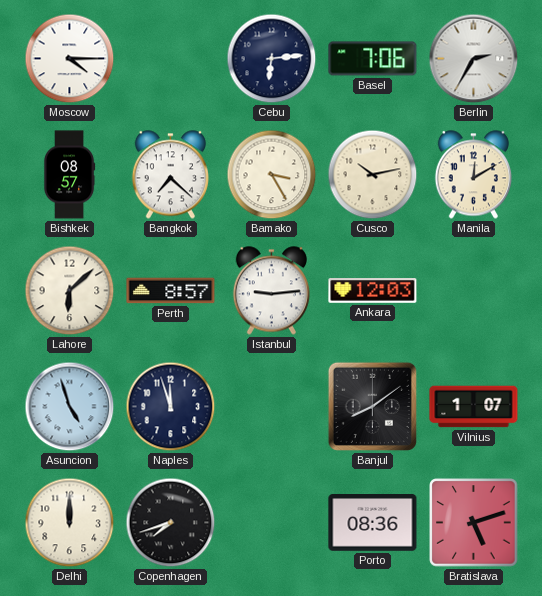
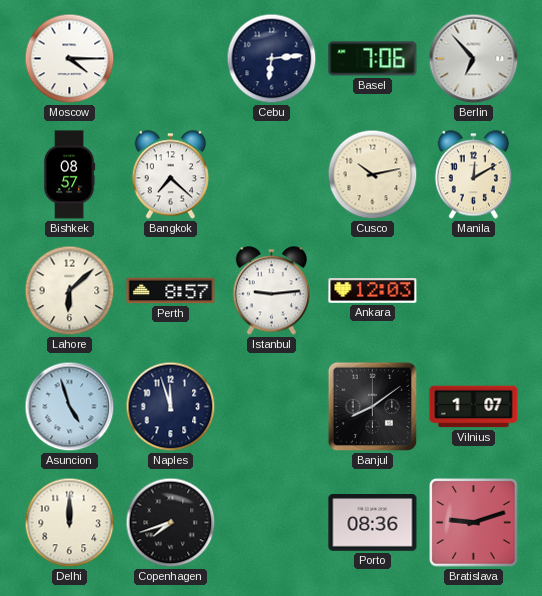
Berlin: 2:35 -> 6:53 (474, 59)
Bamako: 3:25 -> none (272, 175)
Bratislava: 5:12 -> 9:12 (474, 523)
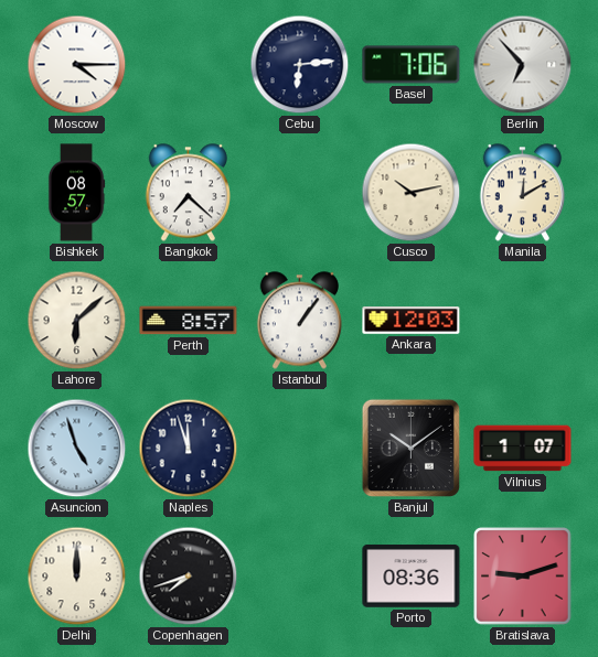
Istanbul: 9:14 -> 1:06 (299, 321)
Banjul: 8:09 -> 10:09 (410, 448)
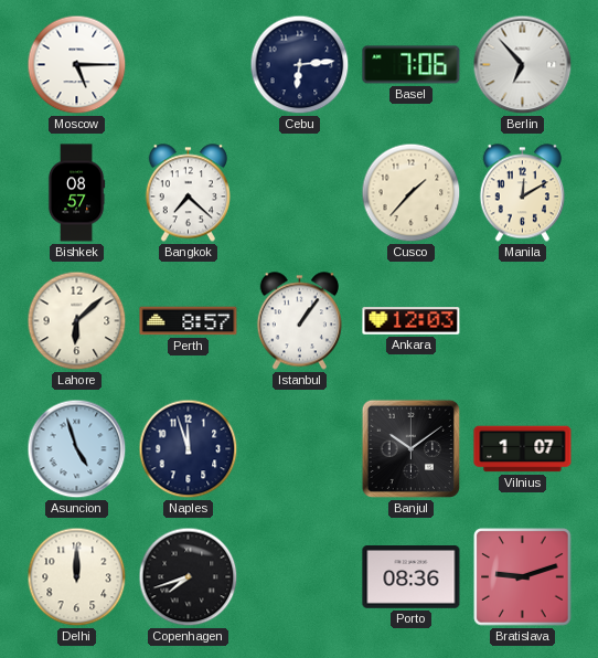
Moscow: 4:15 -> 5:15 (77, 65)
Cusco: 10:13 -> 1:37 (412, 193)
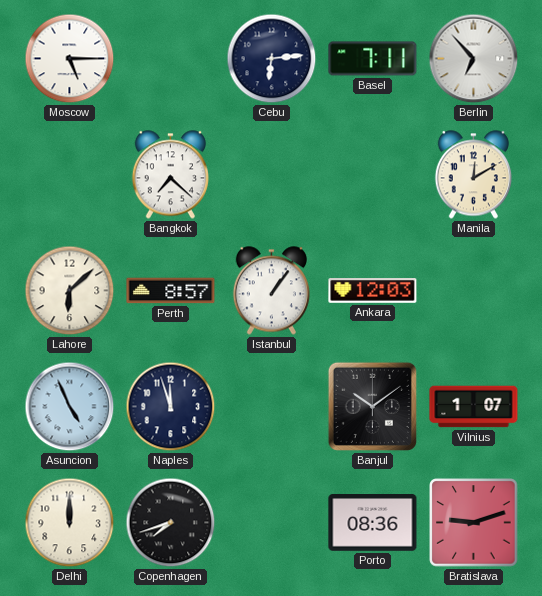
Basel: 7:06 -> 7:11 (373, 59)
Bishkek: 08:57 -> none (76, 193)
Cusco: 1:37 -> none (412, 193)
Asuncion: 4:57 -> 4:56 (70, 407)
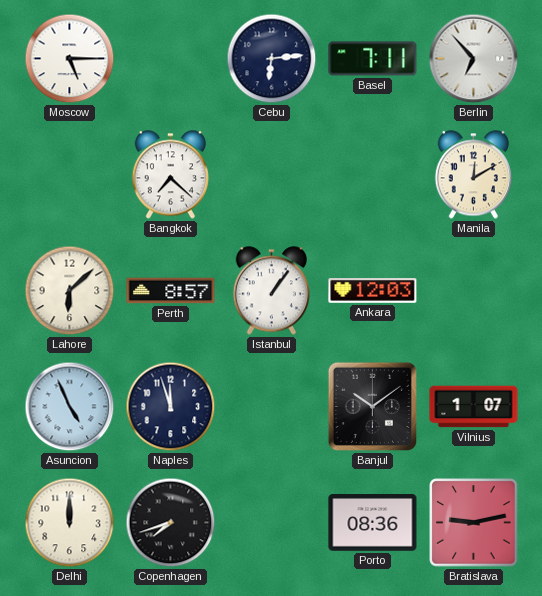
Bratislava: 9:12 -> 9:13 (474, 523)
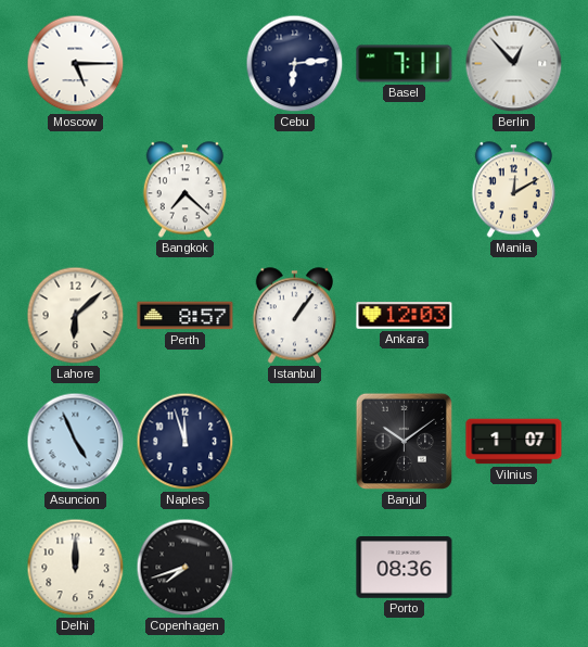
Berlin: 6:53 -> 12:53 (514, 64)
Bratislava: 9:13 -> none (474, 523)
